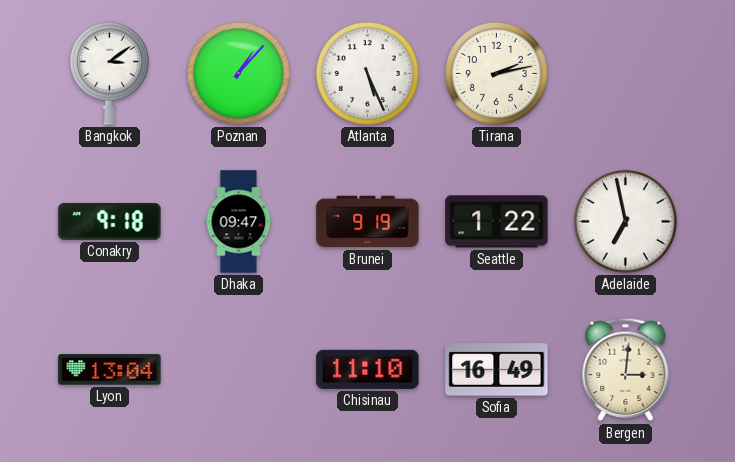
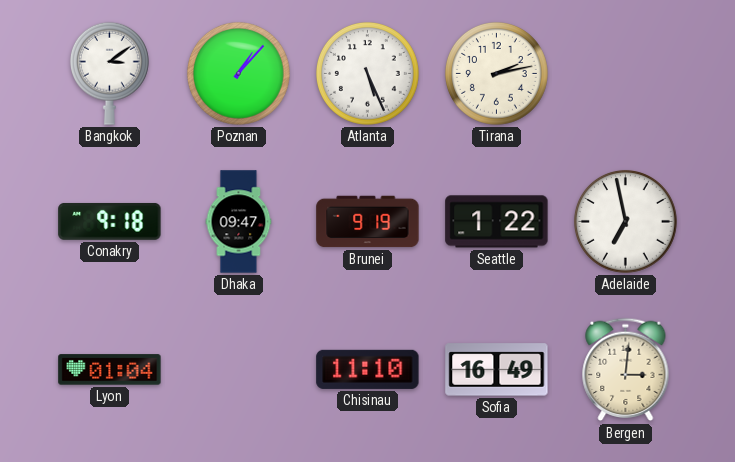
Lyon: 13:04 -> 01:04 (110, 370)
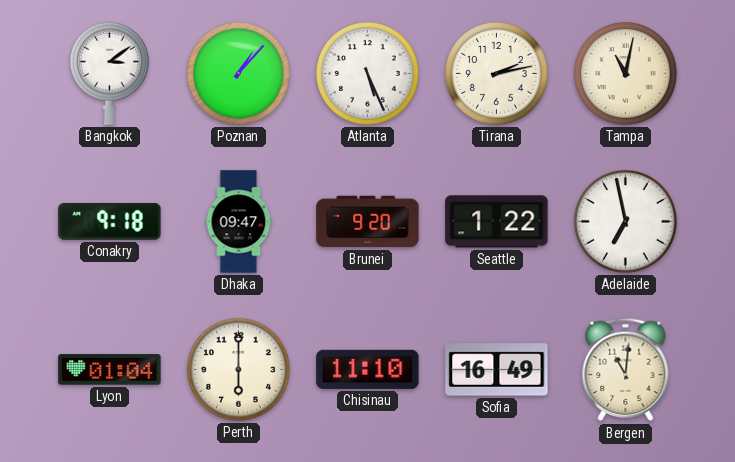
Tampa: none -> 11:02 (626, 74)
Brunei: 9:19 -> 9:20 (368, 222)
Perth: none -> 6:00 (239, 370)
Bergen: 3:01 -> 11:01 (626, 370)
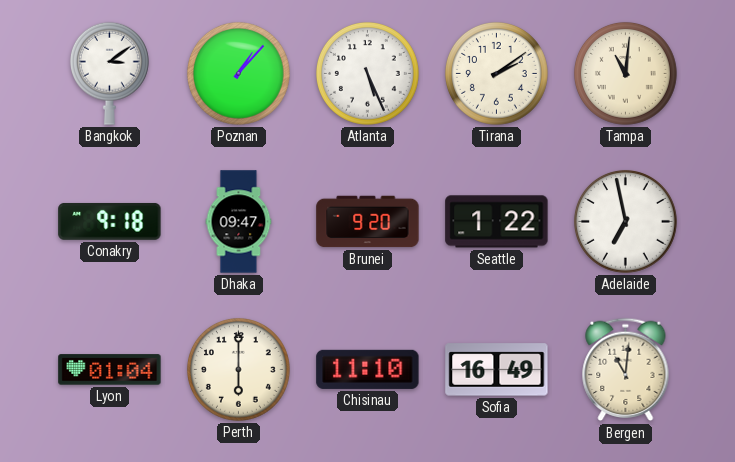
Tirana: 2:13 -> 2:09 (497, 74)
Tampa: 11:02 -> 11:01 (626, 74)
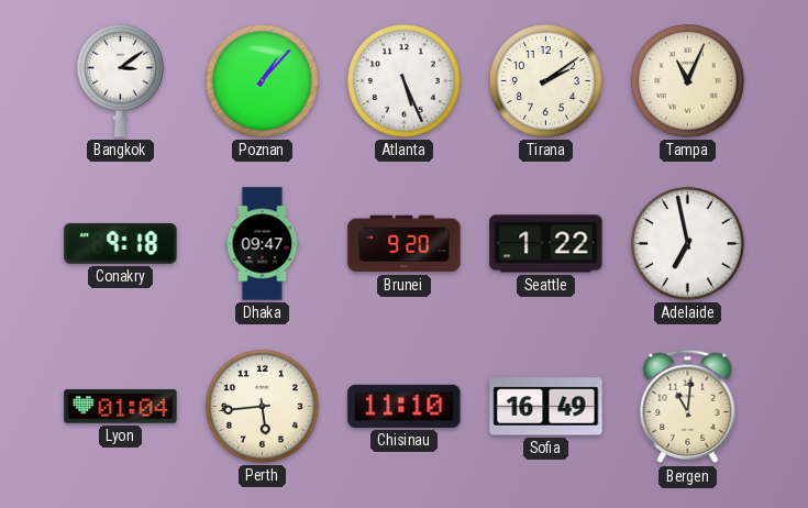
Tampa: 11:01 -> 11:04 (688, 81)
Perth: 6:00 -> 5:44 (263, 407)
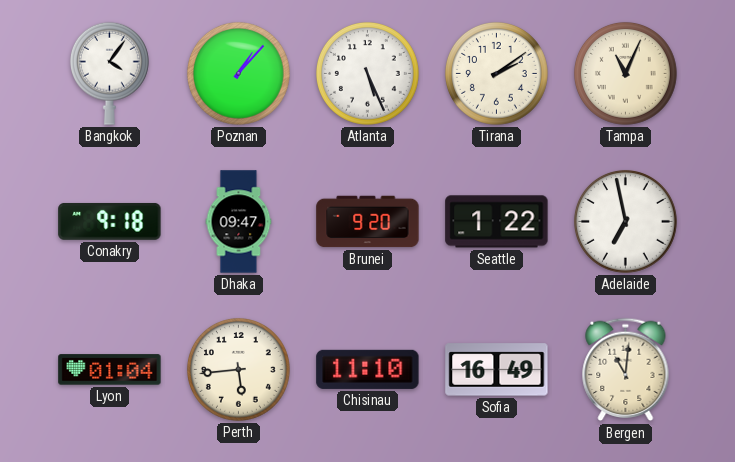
Bangkok: 3:09 -> 4:06 (109, 73)
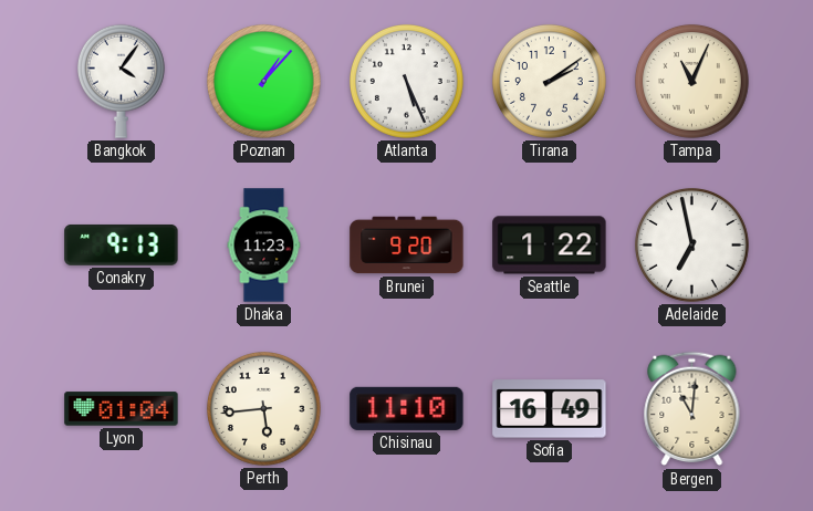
Conakry: 9:18 -> 9:13 (122, 244)
Dhaka: 09:47 -> 11:23 (264, 246)
